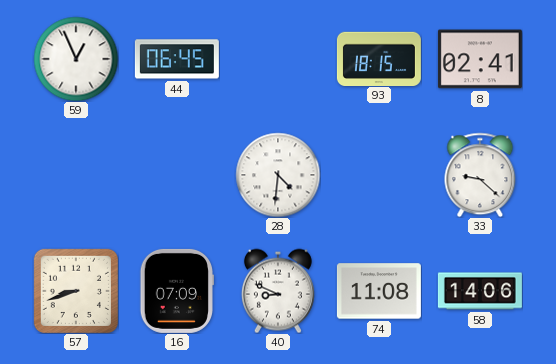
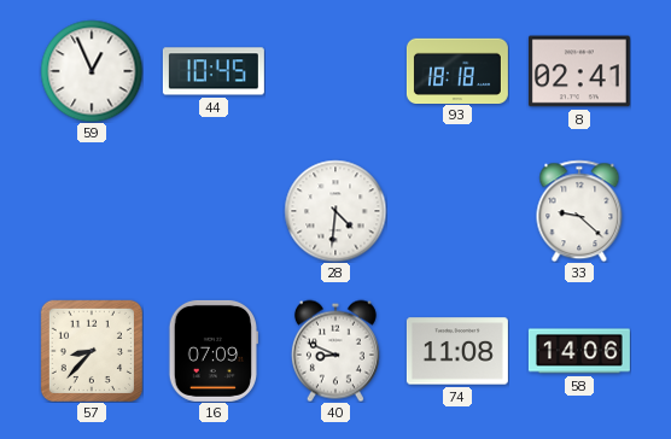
44: 06:45 -> 10:45 (214, 71)
93: 18:15 -> 18:18 (457, 70)
57: 8:42 -> 8:37 (92, 351)
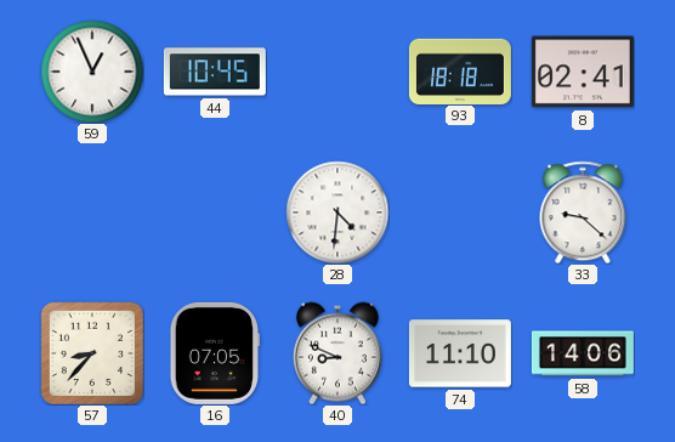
16: 07:09 -> 07:05 (214, 353)
74: 11:08 -> 11:10 (460, 353)
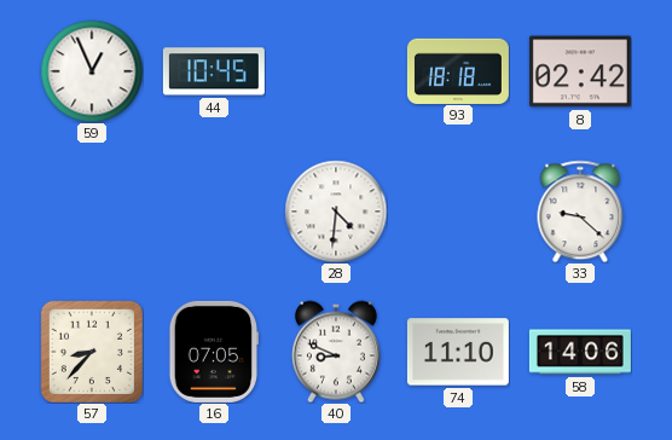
8: 02:41 -> 02:42 (580, 71)
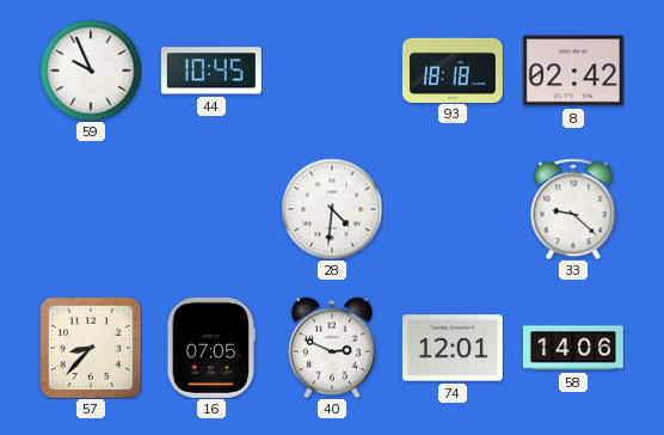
59: 12:56 -> 9:56 (91, 71)
40: 8:49 -> 2:49 (332, 348)
74: 11:10 -> 12:01 (453, 348)
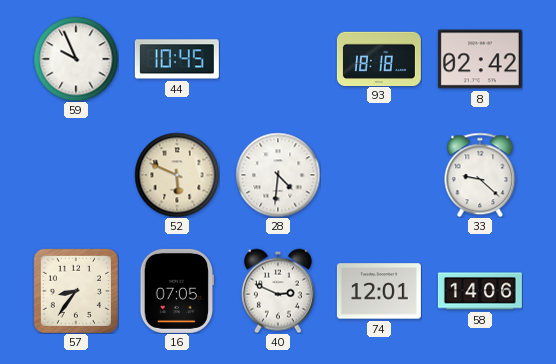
52: none -> 5:49 (177, 175)
57: 8:37 -> 8:36 (76, 291)
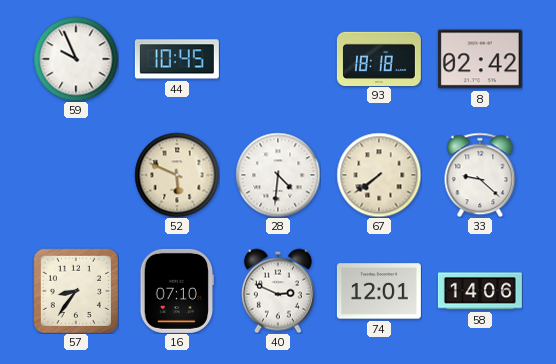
67: none -> 7:39 (379, 175)
16: 07:05 -> 07:10 (176, 291)
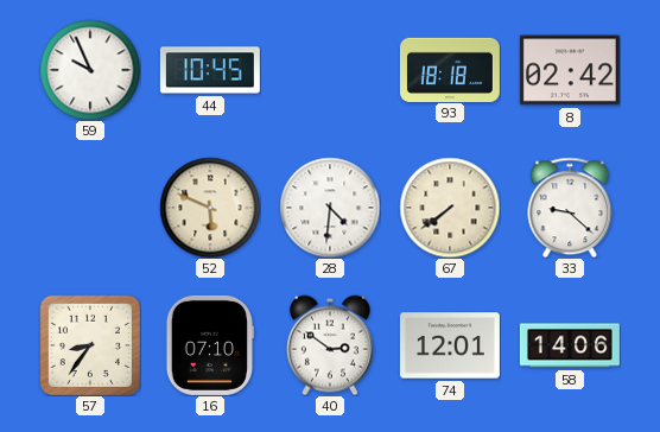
40: 2:49 -> 2:51 (330, 345)
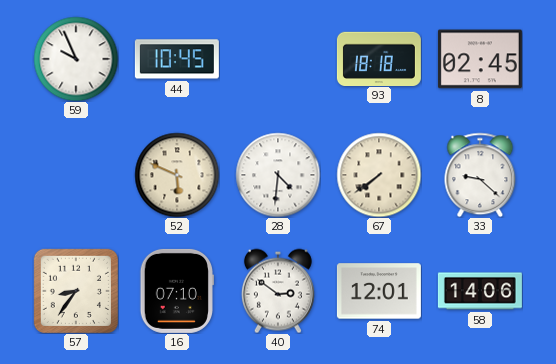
8: 02:42 -> 02:45 (480, 59)
